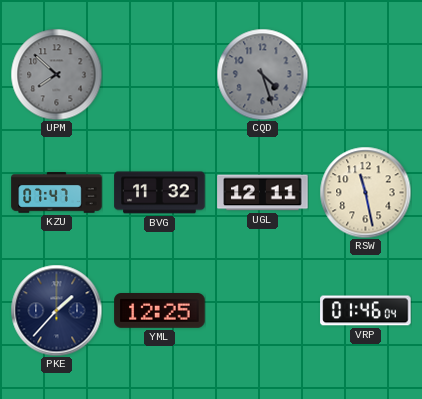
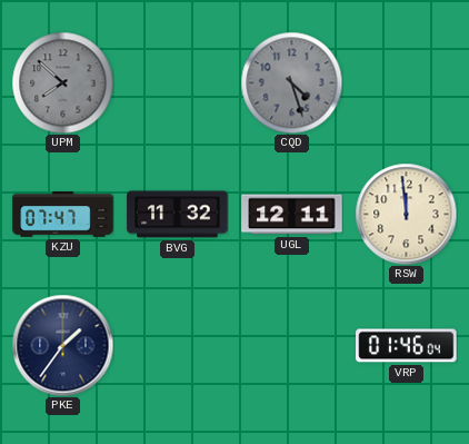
RSW: 11:28 -> 11:59 (406, 214)
PKE: 1:37 -> 1:36 (62, 345)
YML: 12:25 -> none (160, 311)
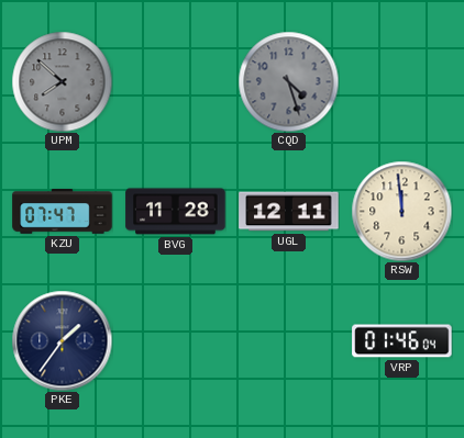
BVG: 11:32 -> 11:28 (176, 212)
